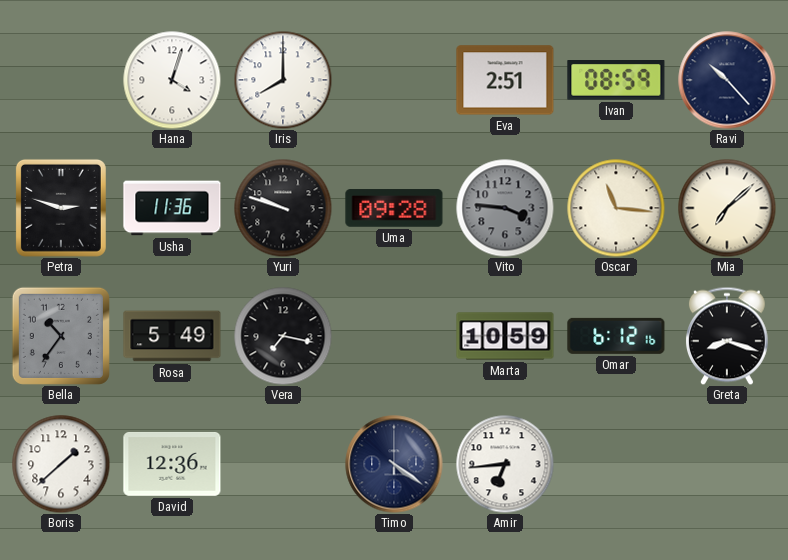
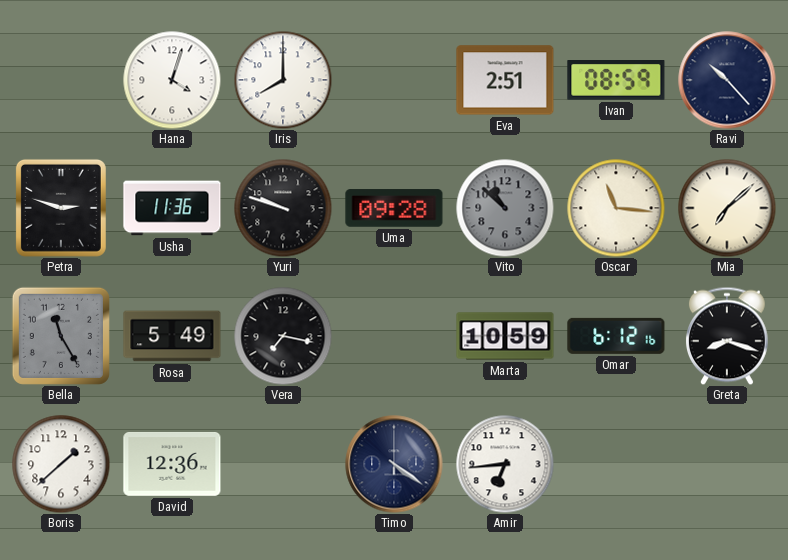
Vito: 3:46 -> 10:52 (505, 208)
Bella: 10:36 -> 11:25 (61, 336)
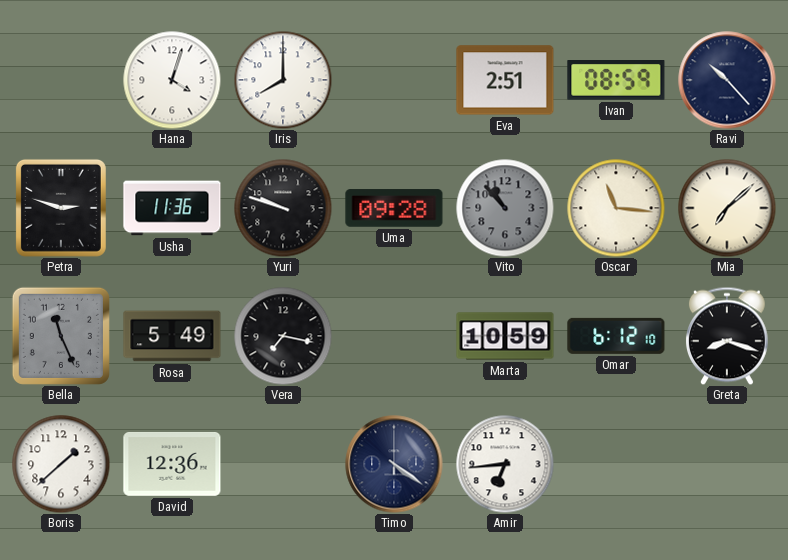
Vito: 10:52 -> 10:53 (505, 208)
Bella: 11:25 -> 11:26 (61, 336)
Omar: 6:12:16 -> 6:12:10 (616, 336)
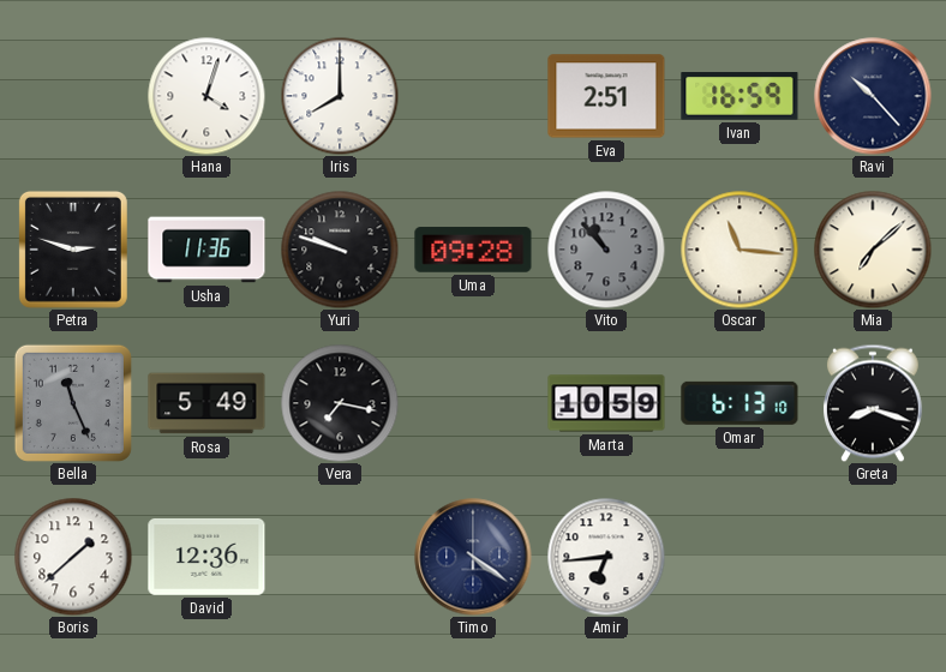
Ivan: 08:59 -> 16:59 (740, 97)
Omar: 6:12 -> 6:13 (740, 403)
